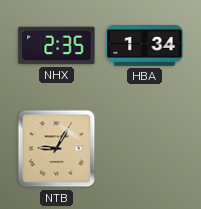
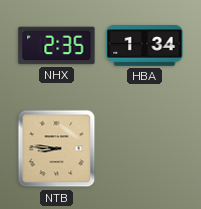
NTB: 9:05 -> 8:46 (57, 149)
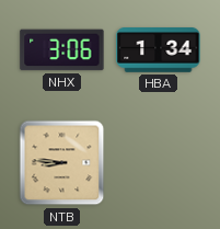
NHX: 2:35 -> 3:06 (62, 50)
